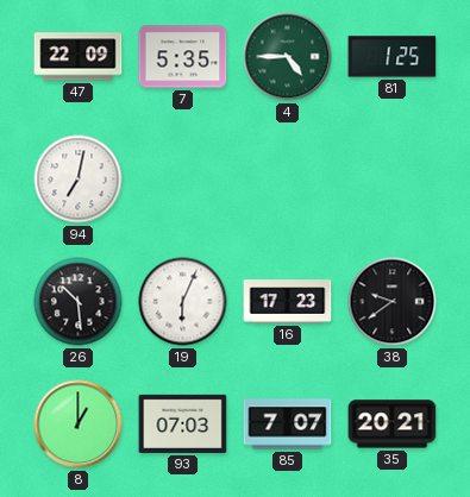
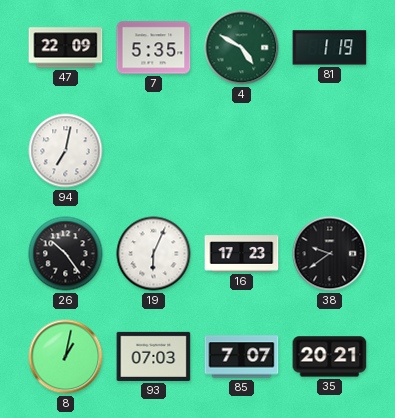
4: 4:45 -> 4:50 (242, 48)
81: 1:25 -> 1:19 (330, 48)
26: 10:29 -> 10:24 (66, 254)
8: 1:00 -> 1:02 (66, 357)
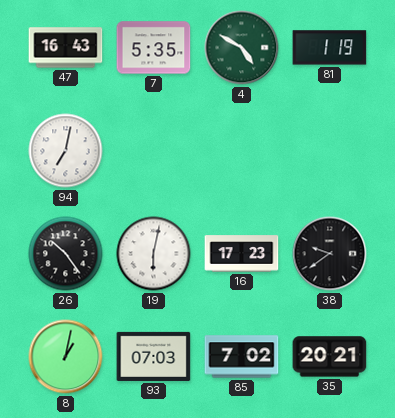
47: 22:09 -> 16:43 (66, 48)
19: 6:04 -> 6:02 (154, 254)
85: 7:07 -> 7:02 (242, 357)
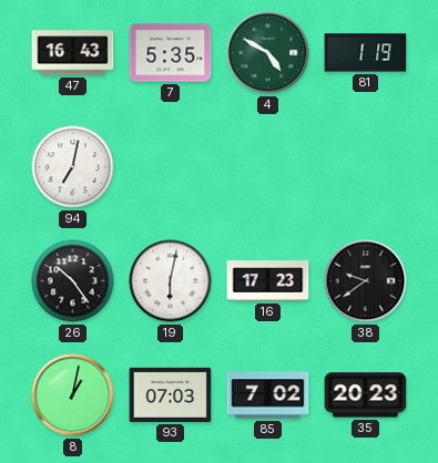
35: 20:21 -> 20:23 (366, 395)
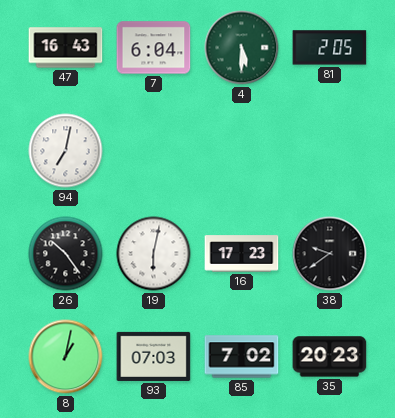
7: 5:35 -> 6:04 (154, 48)
4: 4:50 -> 5:30 (242, 48)
81: 1:19 -> 2:05 (330, 48)
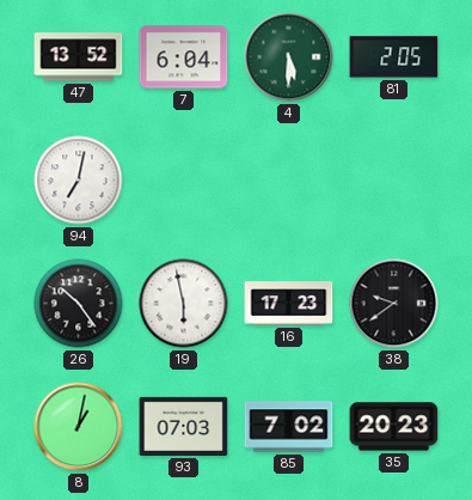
47: 16:43 -> 13:52 (79, 57)
19: 6:02 -> 5:58 (184, 304)
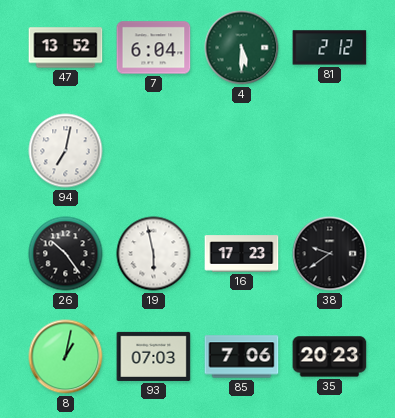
81: 2:05 -> 2:12 (330, 48)
85: 7:02 -> 7:06 (242, 357)
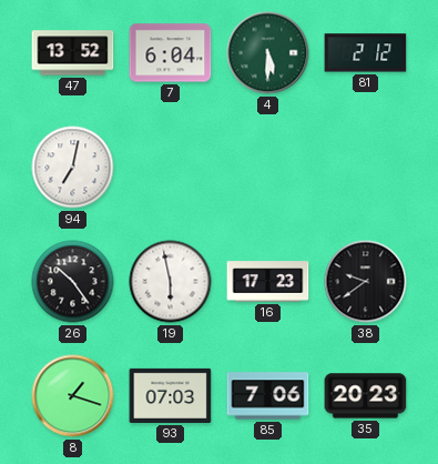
8: 1:02 -> 1:18 (73, 396)
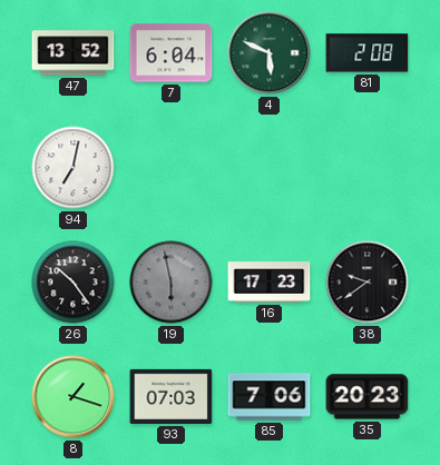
4: 5:30 -> 5:49 (270, 53)
81: 2:12 -> 2:08 (368, 53)
19 dial: white -> grey (172, 283)
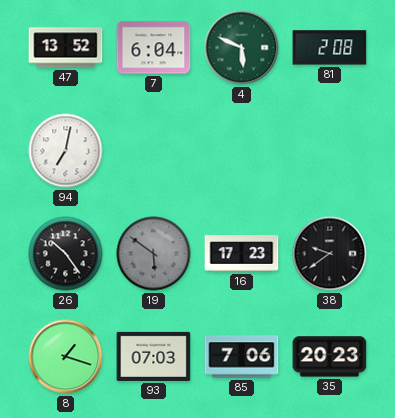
19: 5:58 -> 5:51 (154, 254)
